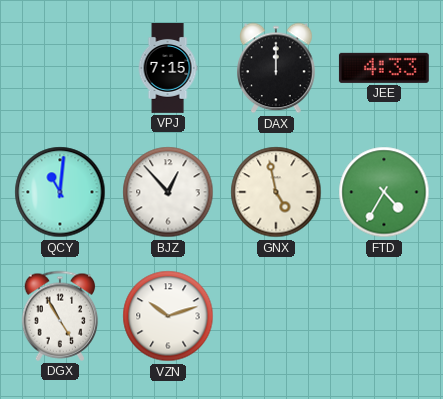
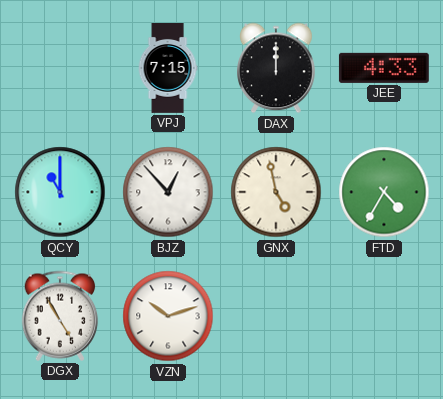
QCY: 11:01 -> 11:00 (60, 192)
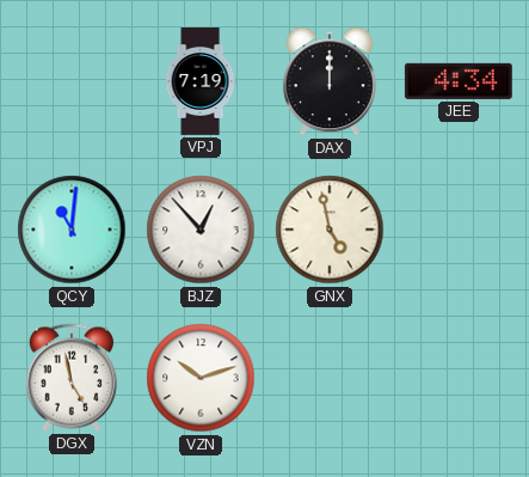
VPJ: 7:15 -> 7:19 (201, 82)
JEE: 4:33 -> 4:34 (459, 81)
QCY: 11:00 -> 11:01 (72, 230)
FTD: 4:35 -> none (384, 192)
DGX: 4:55 -> 4:58 (72, 378)
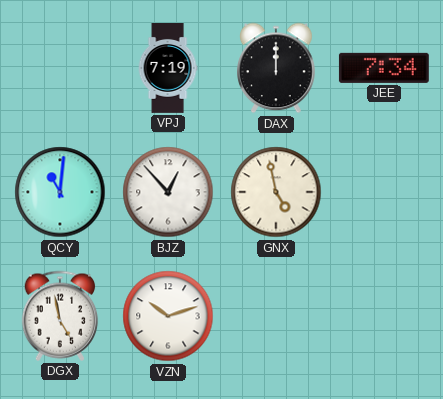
JEE: 4:34 -> 7:34 (384, 68)
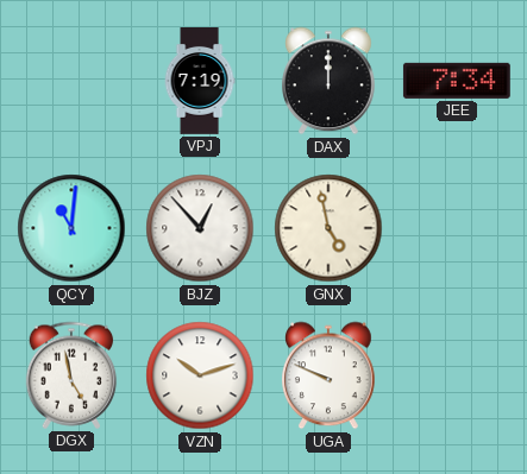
UGA: none -> 9:49 (330, 375)
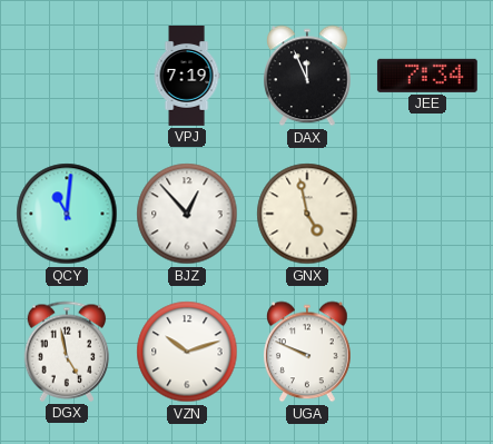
DAX: 12:00 -> 11:56 (308, 76)
